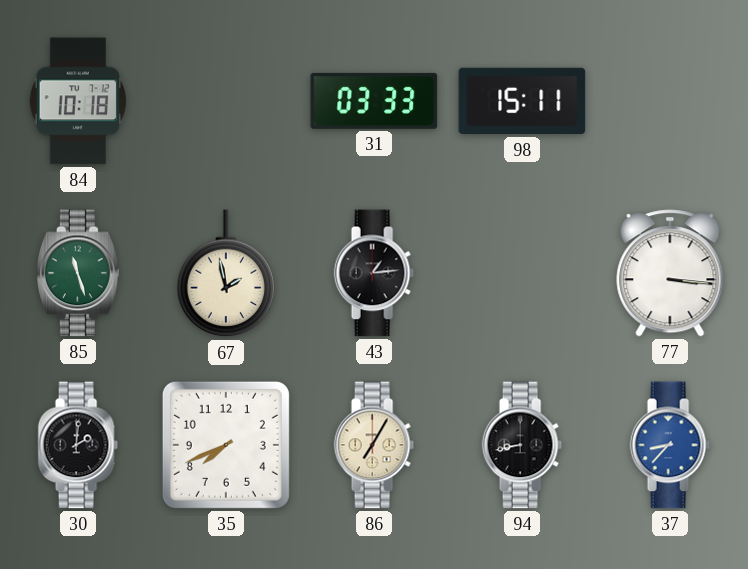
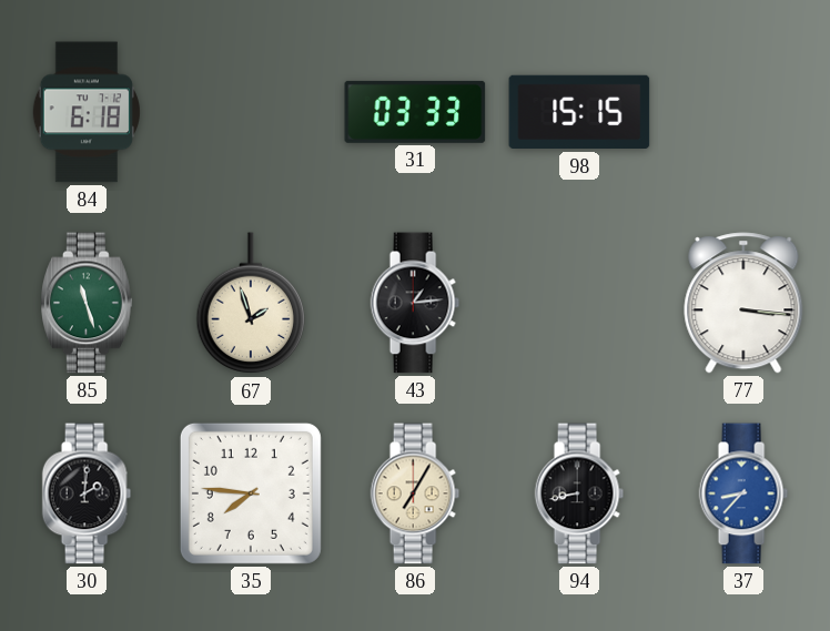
84: 10:18 -> 6:18 (87, 112)
98: 15:11 -> 15:15 (579, 112)
67: 1:58 -> 1:57 (251, 304)
35: 7:41 -> 7:46 (251, 493)
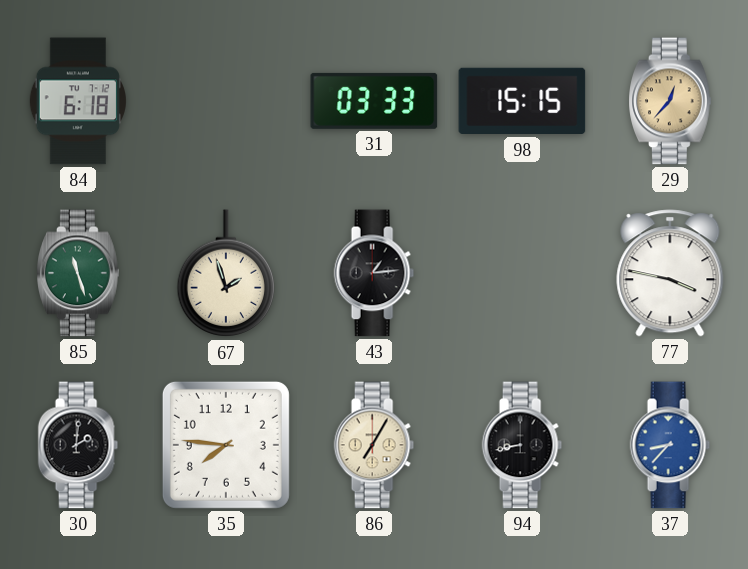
29: none -> 12:37 (670, 101)
77: 3:16 -> 3:47 (670, 273)
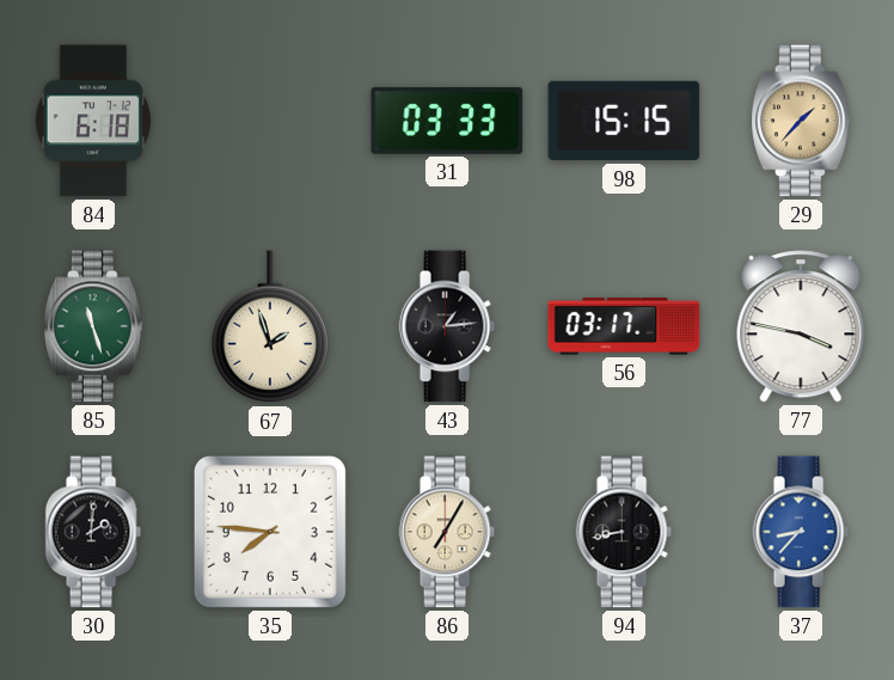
29: 12:37 -> 1:37 (801, 121)
56: none -> 03:17 (624, 326)
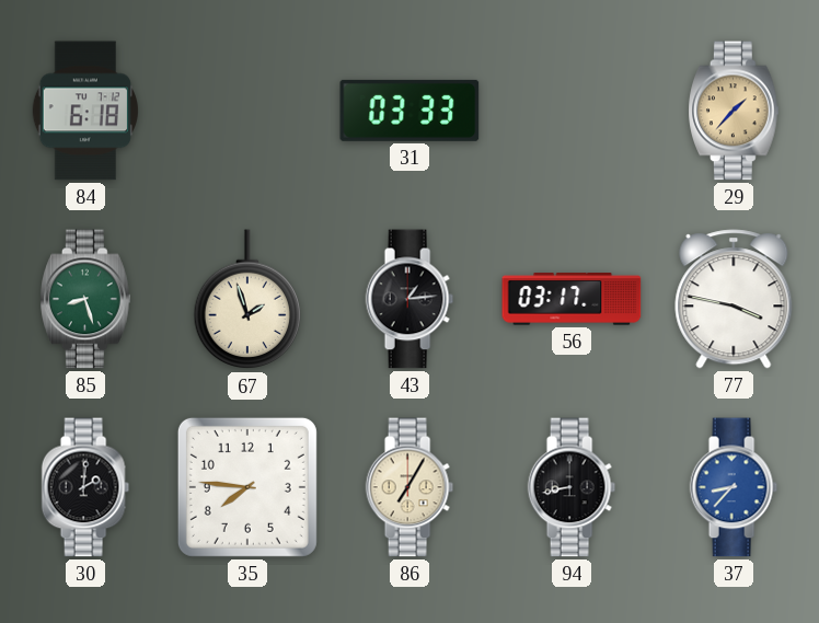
98: 15:15 -> none (624, 121)
85: 11:27 -> 8:27 (85, 299)
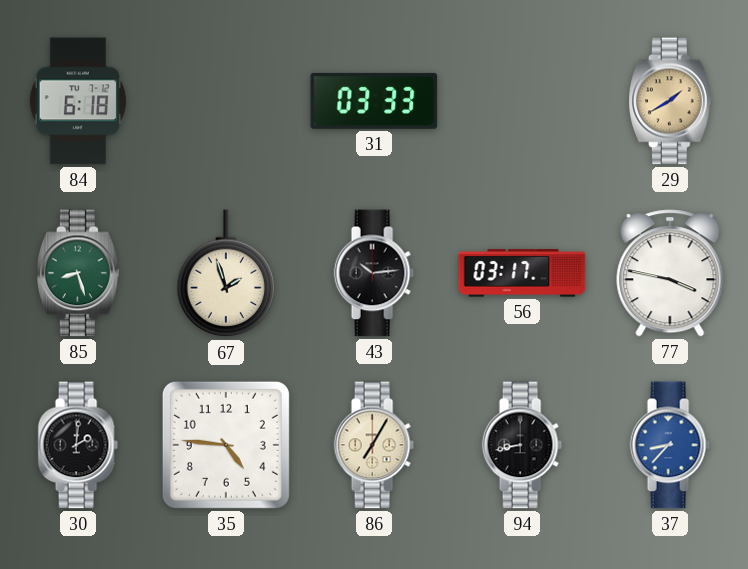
29: 1:37 -> 1:40 (670, 101)
43: 1:14 -> 10:14 (374, 273)
35: 7:46 -> 4:46 (226, 445)
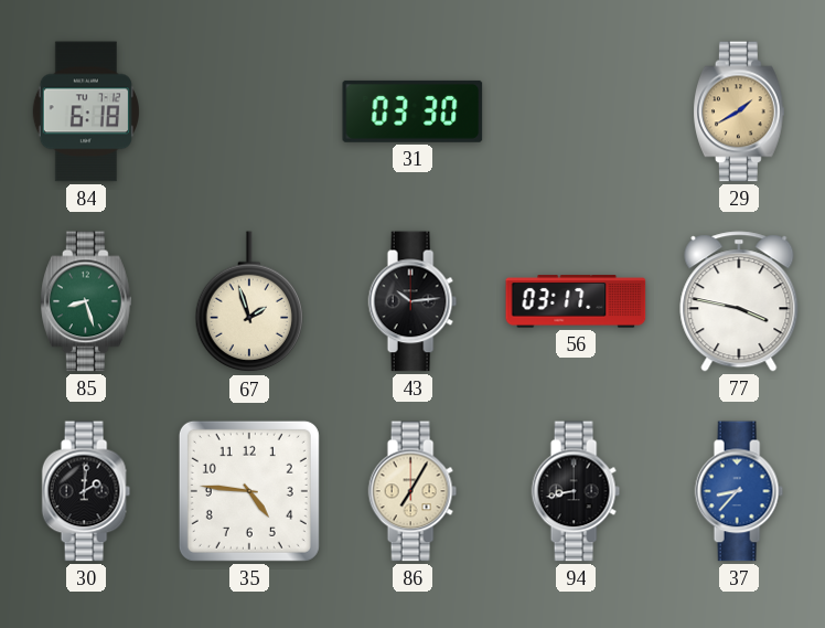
31: 03:33 -> 03:30 (413, 111)
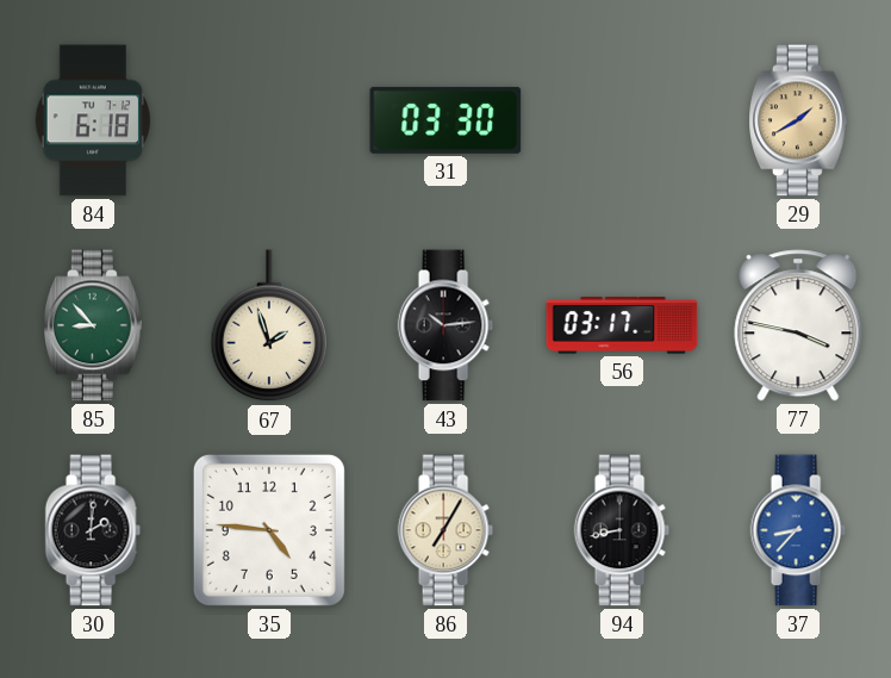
85: 8:27 -> 8:53 (93, 325)
